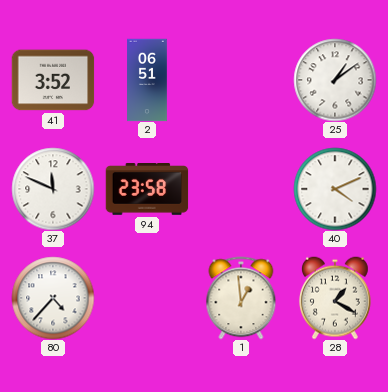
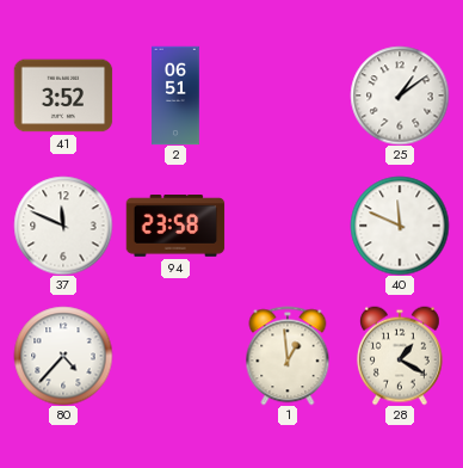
40: 4:11 -> 11:49 (400, 226)
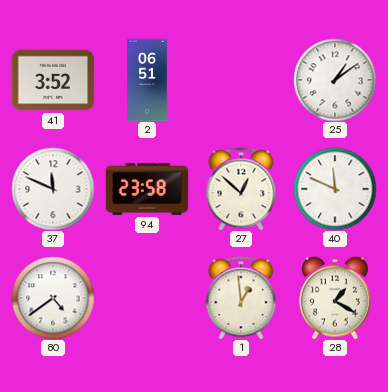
27: none -> 12:52 (241, 189)
80: 4:37 -> 4:39 (53, 298)
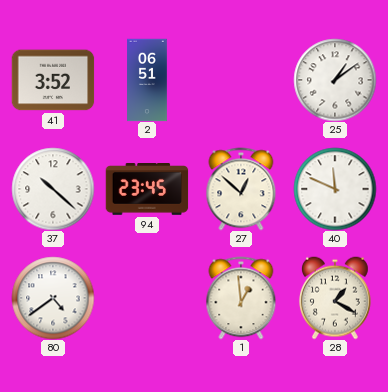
37: 11:49 -> 10:22 (53, 189)
94: 23:58 -> 23:45 (147, 189)
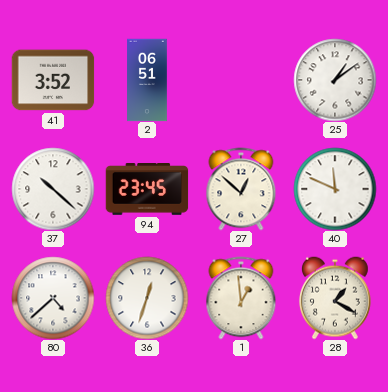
80: 4:39 -> 4:38 (53, 298)
36: none -> 12:33 (147, 298)
